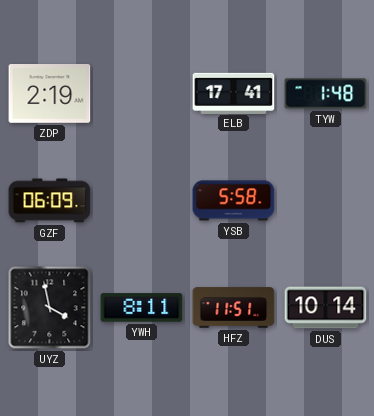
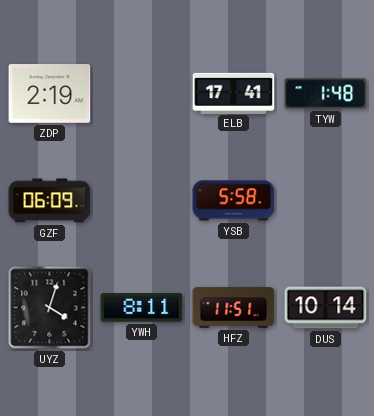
UYZ: 3:58 -> 4:03 (50, 308)
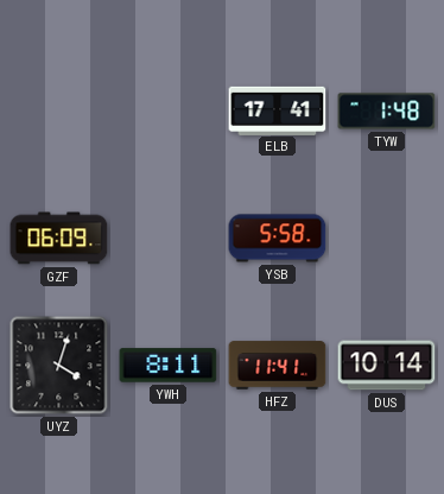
ZDP: 2:19 -> none (50, 94)
HFZ: 11:51 -> 11:41 (278, 366)
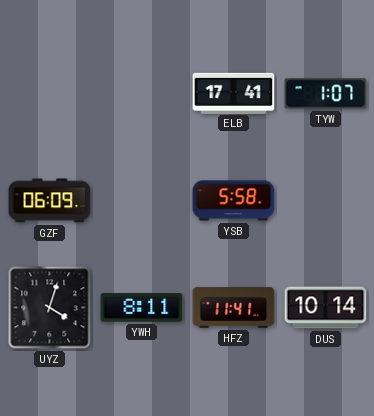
TYW: 1:48 -> 1:07 (326, 94)
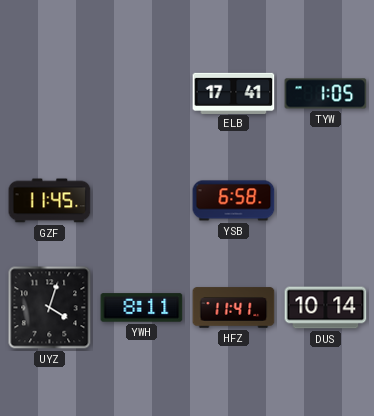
TYW: 1:07 -> 1:05 (326, 94)
GZF: 06:09 -> 11:45 (50, 201)
YSB: 5:58 -> 6:58 (234, 201)
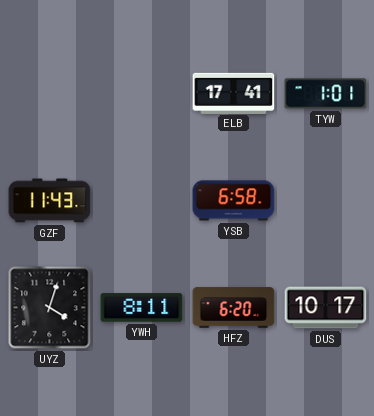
TYW: 1:05 -> 1:01 (326, 94)
GZF: 11:45 -> 11:43 (50, 201)
HFZ: 11:41 -> 6:20 (234, 308)
DUS: 10:14 -> 10:17 (326, 308)
